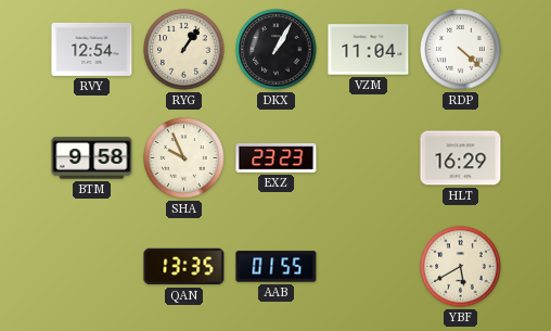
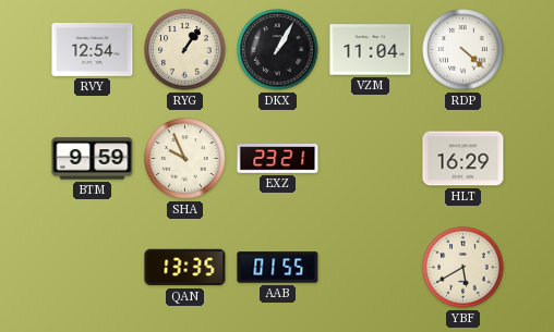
BTM: 9:58 -> 9:59 (93, 159)
EXZ: 23:23 -> 23:21 (278, 159)
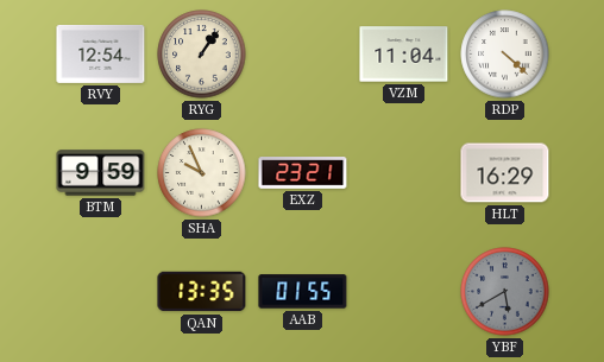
DKX: 1:05 -> none (278, 50)
YBF dial: cream -> grey (505, 292)
